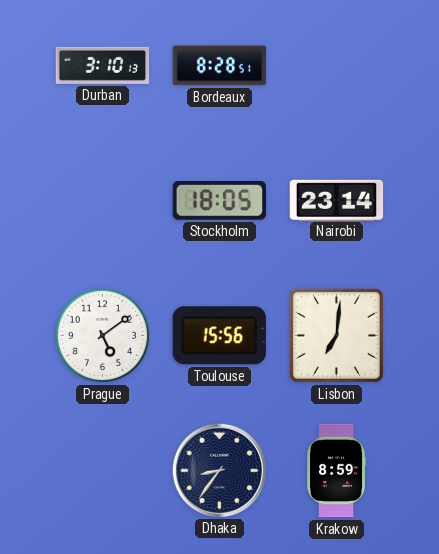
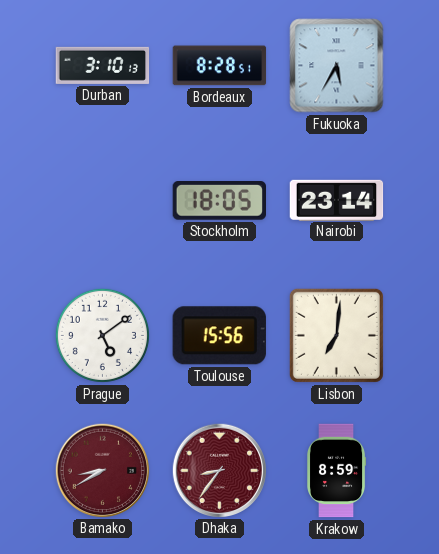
Fukuoka: none -> 5:35 (337, 66)
Bamako: none -> 8:40 (102, 470)
Dhaka dial: navy -> burgundy (219, 470)
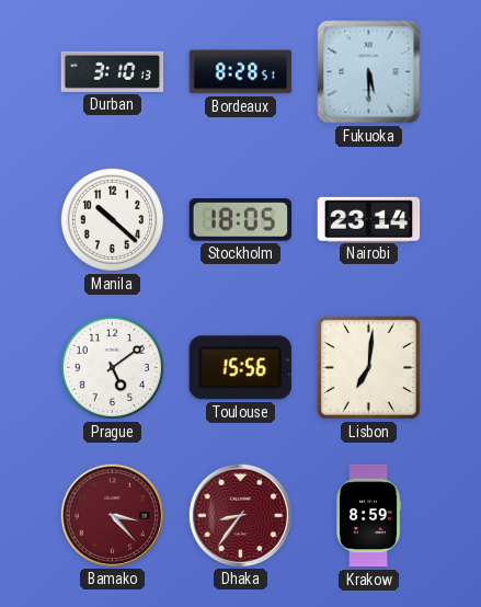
Fukuoka: 5:35 -> 5:30 (369, 72)
Manila: none -> 10:22 (112, 219)
Bamako: 8:40 -> 3:23 (112, 515)
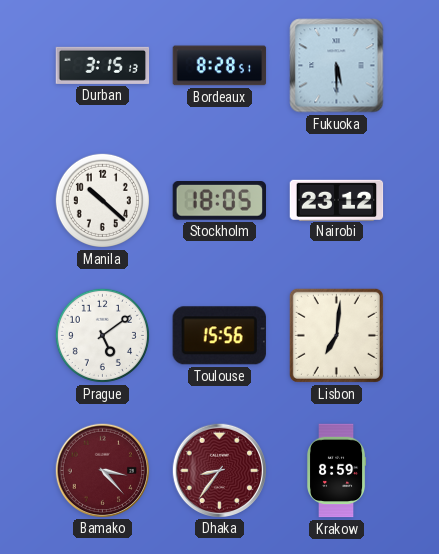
Durban: 3:10 -> 3:15 (103, 65)
Nairobi: 23:14 -> 23:12 (337, 200)
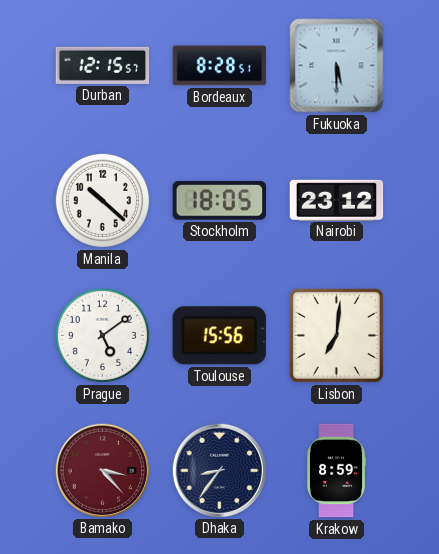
Durban: 3:15 -> 12:15 (103, 65)
Dhaka dial: burgundy -> navy (219, 470)
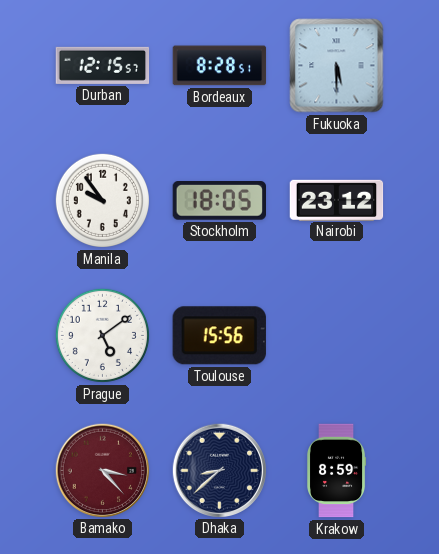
Manila: 10:22 -> 9:54 (102, 200)
Lisbon: 7:01 -> none (336, 335)
Dhaka: 8:36 -> 8:38 (219, 470)
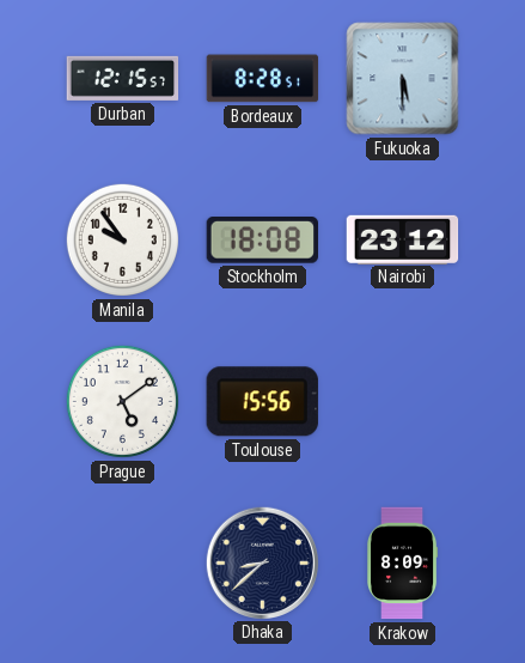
Stockholm: 18:05 -> 18:08 (262, 241)
Bamako: 3:23 -> none (102, 470)
Krakow: 8:59 -> 8:09 (403, 564)
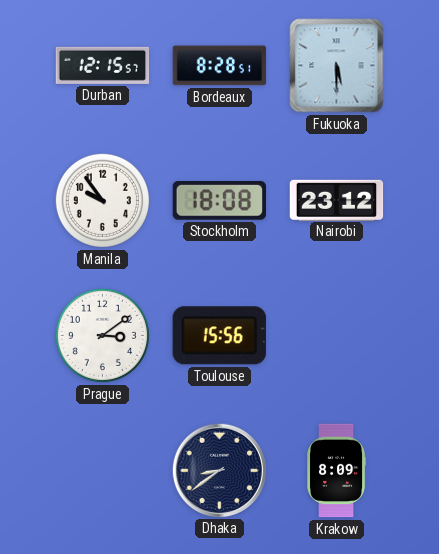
Prague: 5:09 -> 3:09 (102, 335)
Dhaka: 8:38 -> 8:39 (219, 470)
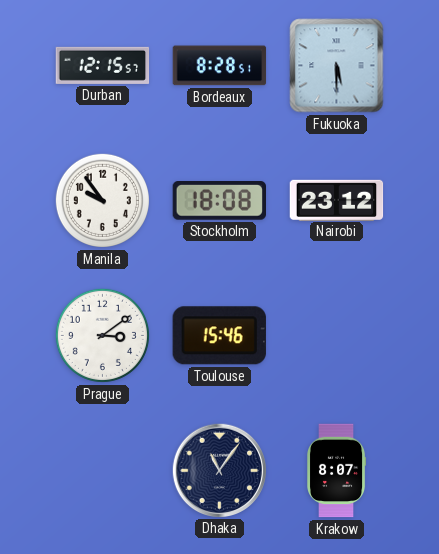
Toulouse: 15:56 -> 15:46 (219, 336)
Dhaka: 8:39 -> 11:06 (219, 470)
Krakow: 8:09 -> 8:07 (337, 471)
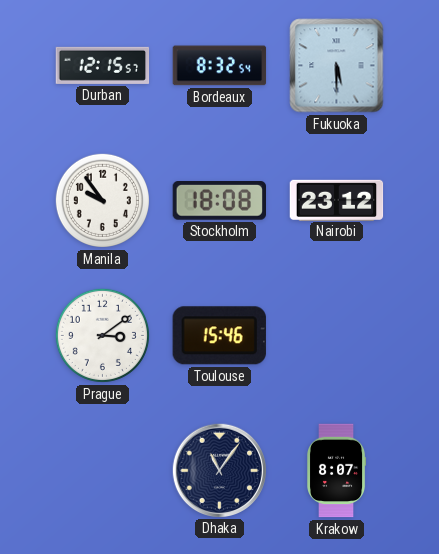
Bordeaux: 8:28 -> 8:32 (220, 66)
